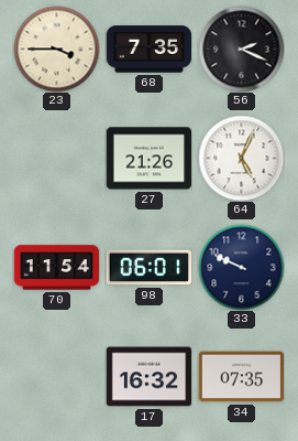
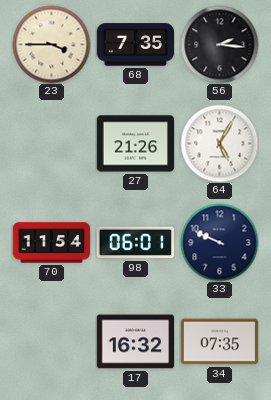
56: 2:19 -> 2:16 (219, 44)
64: 5:04 -> 5:05 (219, 143)
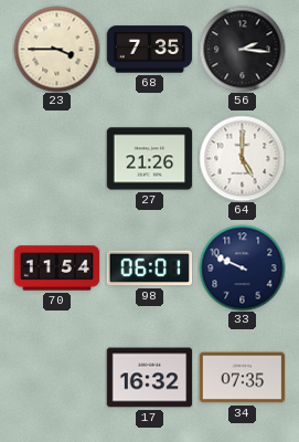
64: 5:05 -> 5:00 (242, 158)
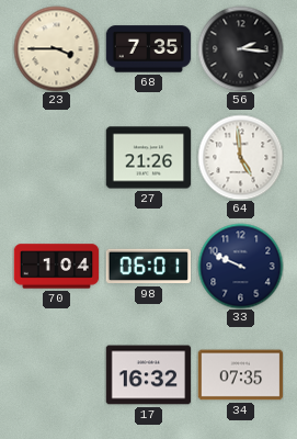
64: 5:00 -> 4:59 (240, 157)
70: 11:54 -> 1:04 (56, 267)
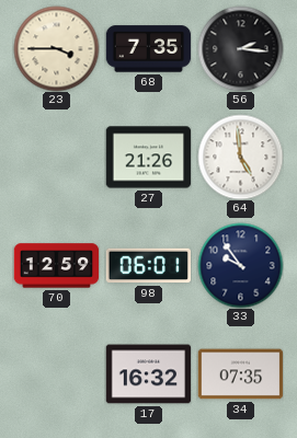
70: 1:04 -> 12:59 (56, 266)
33: 9:49 -> 9:54 (240, 265)
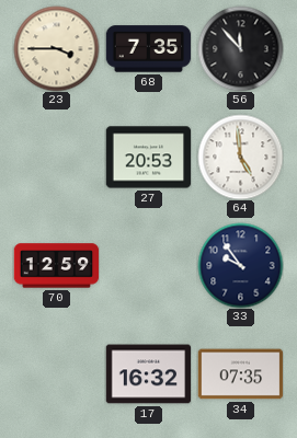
56: 2:16 -> 11:53 (240, 48)
27: 21:26 -> 20:53 (148, 158)
98: 06:01 -> none (148, 266)
